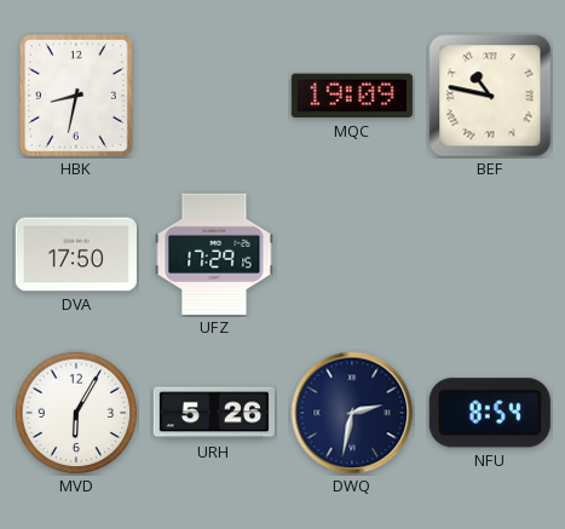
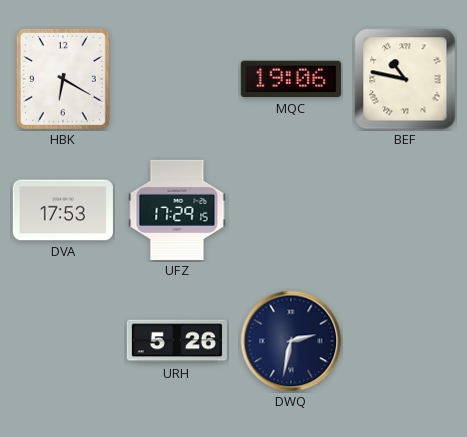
HBK: 8:32 -> 6:20 (63, 79)
MQC: 19:09 -> 19:06 (291, 79)
DVA: 17:50 -> 17:53 (63, 210)
MVD: 6:05 -> none (76, 413)
NFU: 8:54 -> none (490, 413)
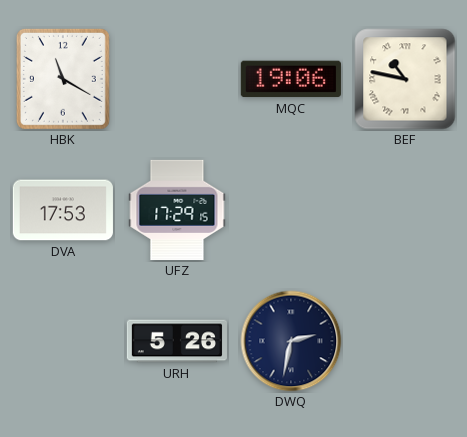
HBK: 6:20 -> 11:20 (63, 79)
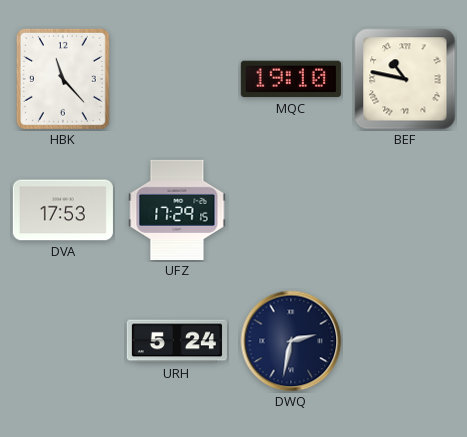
HBK: 11:20 -> 11:23 (63, 79)
MQC: 19:06 -> 19:10 (291, 79)
URH: 5:26 -> 5:24 (177, 341)
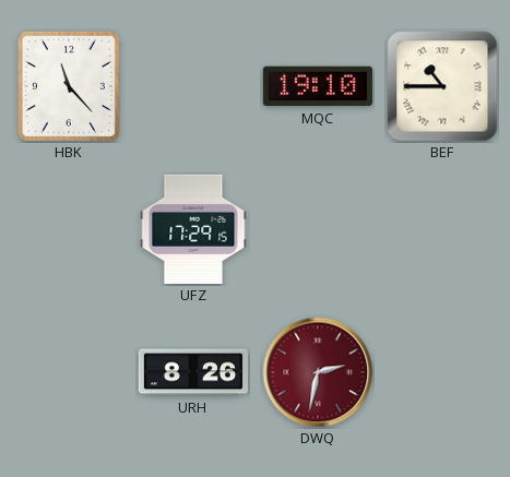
BEF: 10:47 -> 10:45 (442, 86)
DVA: 17:53 -> none (63, 210)
URH: 5:24 -> 8:26 (193, 372)
DWQ dial: navy -> burgundy (318, 372)
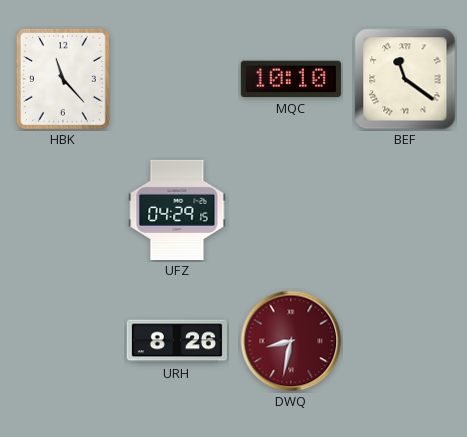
MQC: 19:10 -> 10:10 (291, 79)
BEF: 10:45 -> 11:21 (405, 79)
UFZ: 17:29 -> 04:29 (177, 210)
DWQ: 2:32 -> 8:32 (291, 341)
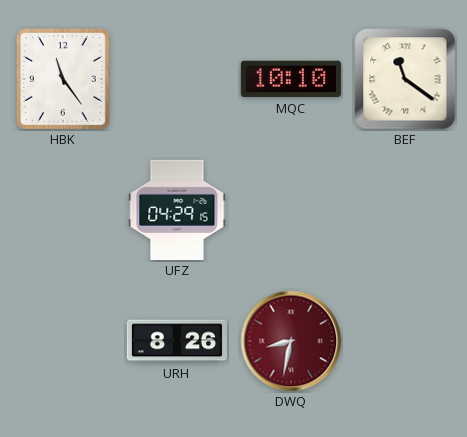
HBK: 11:23 -> 11:24 (63, 79)
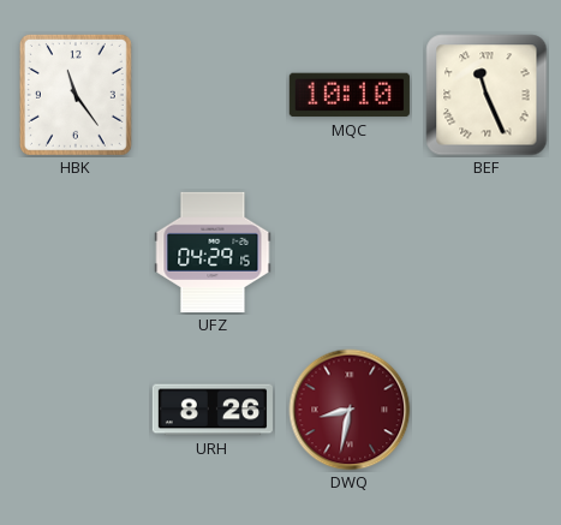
BEF: 11:21 -> 11:26 (487, 95)
